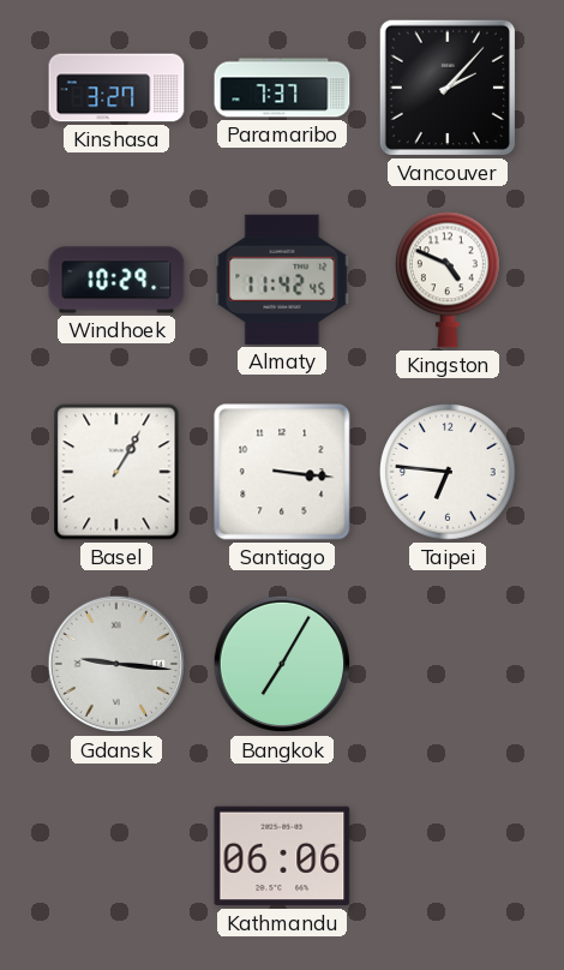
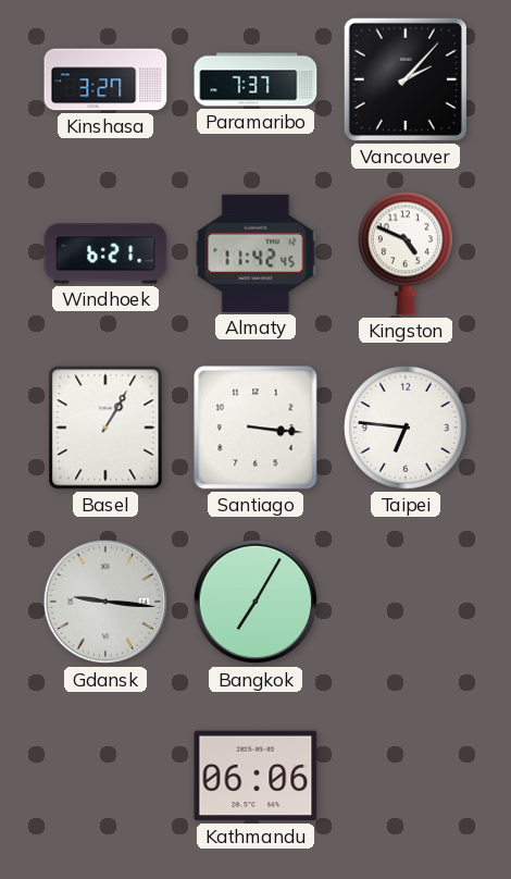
Windhoek: 10:29 -> 6:21 (105, 253)
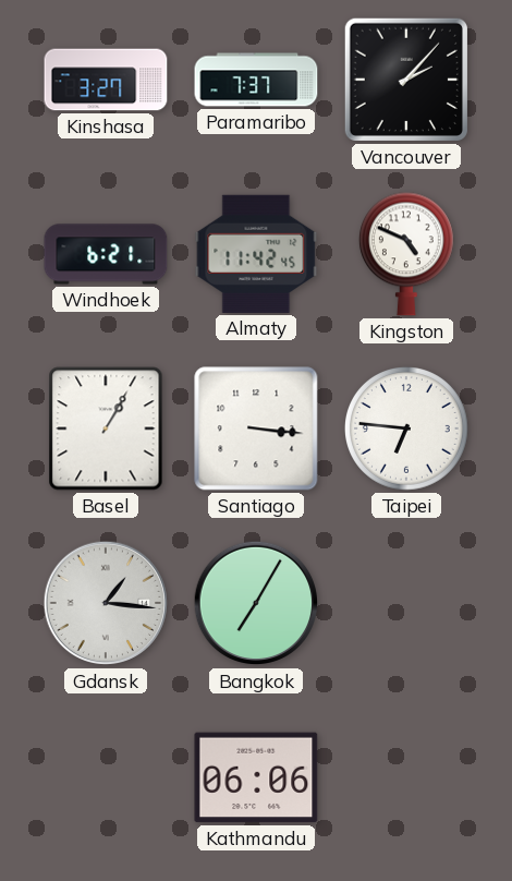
Gdansk: 9:16 -> 1:16 (106, 603)
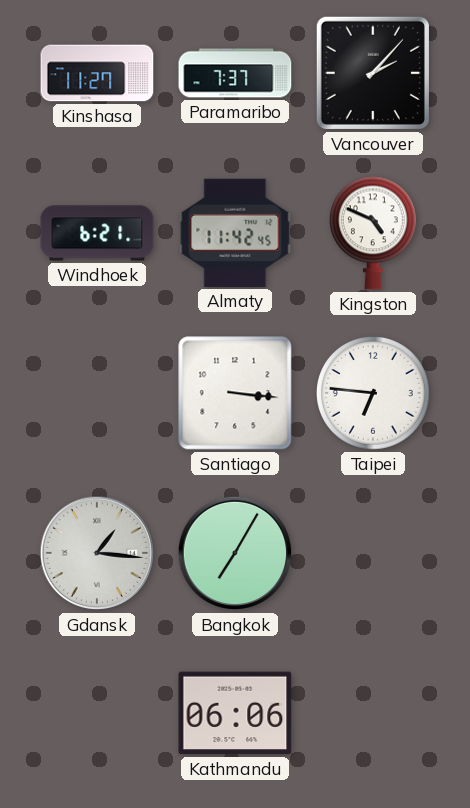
Kinshasa: 3:27 -> 11:27 (97, 73)
Basel: 1:05 -> none (106, 429)
